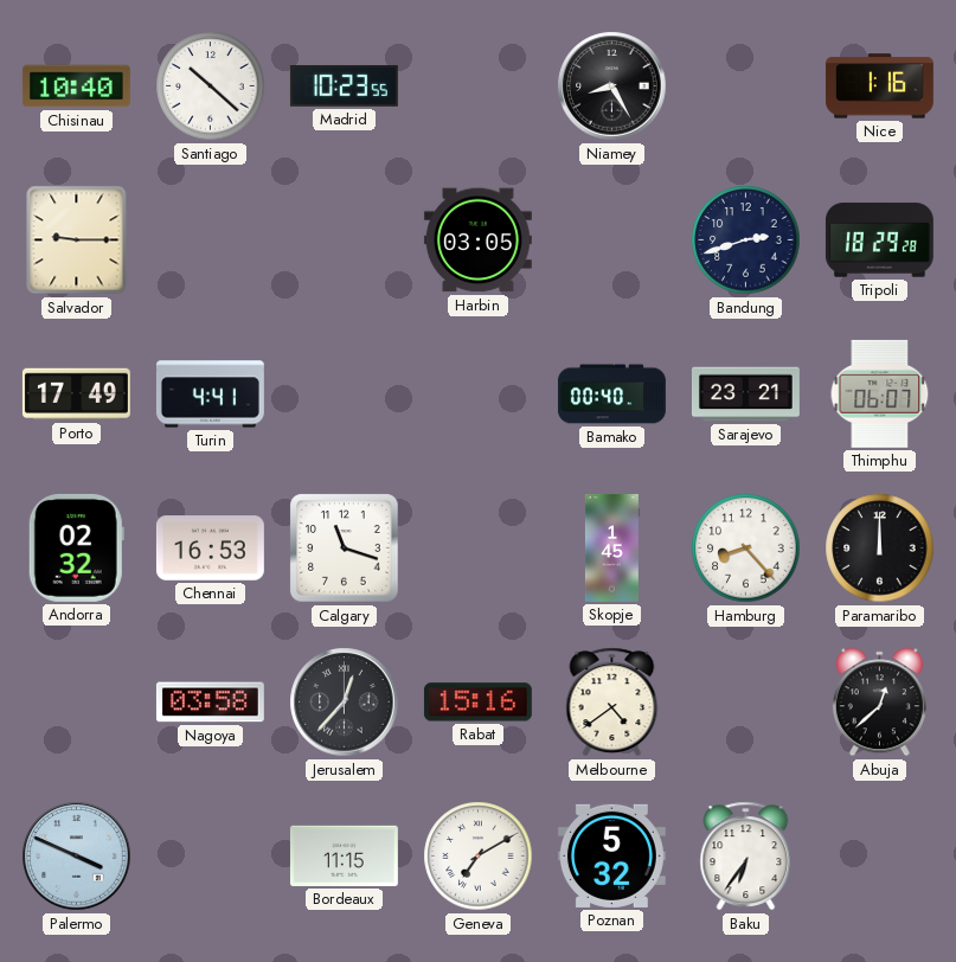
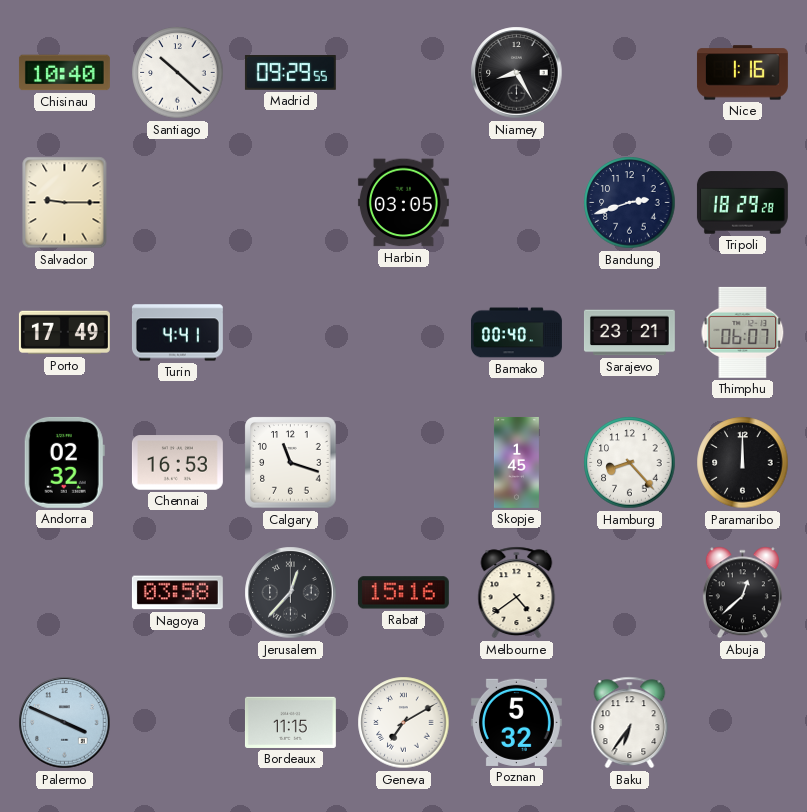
Madrid: 10:23 -> 09:29 (290, 73)
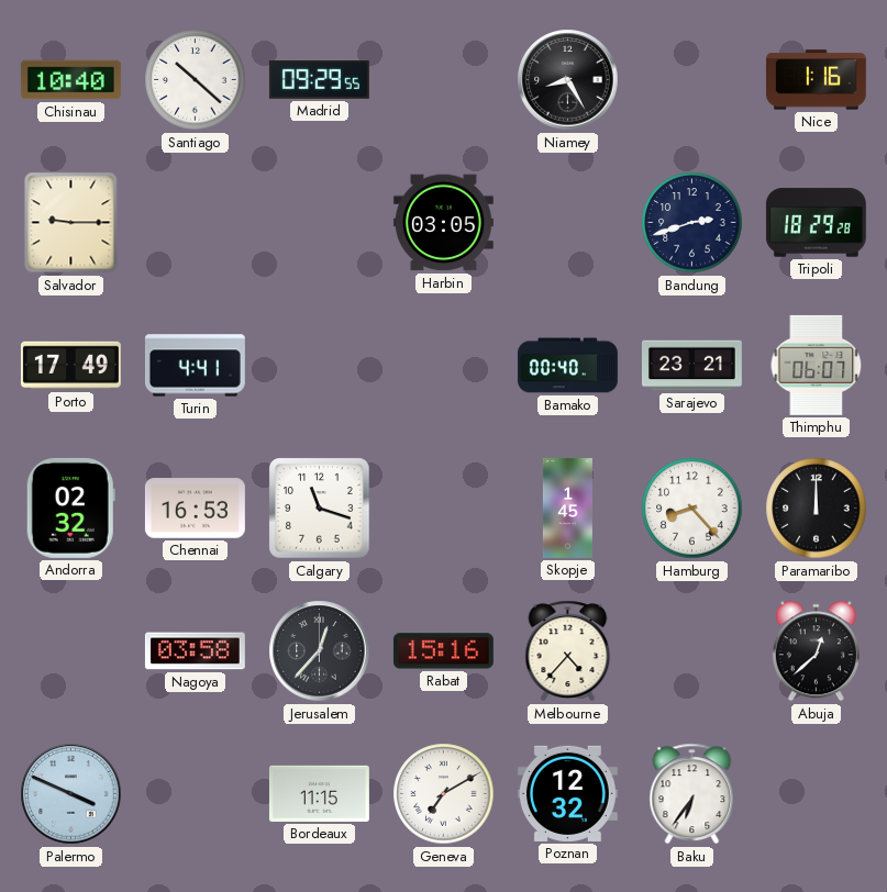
Melbourne: 4:39 -> 4:37 (568, 651)
Poznan: 5:32 -> 12:32 (567, 793)
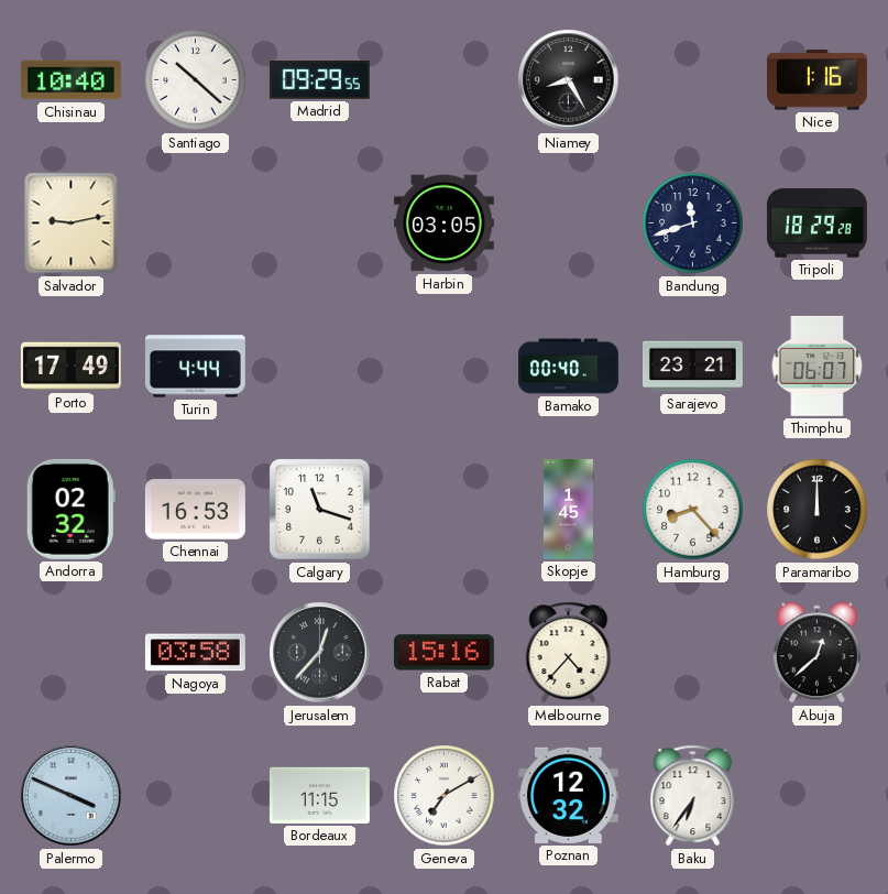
Salvador: 9:15 -> 9:13 (72, 223)
Bandung: 2:42 -> 11:42 (693, 223)
Turin: 4:41 -> 4:44 (195, 367)
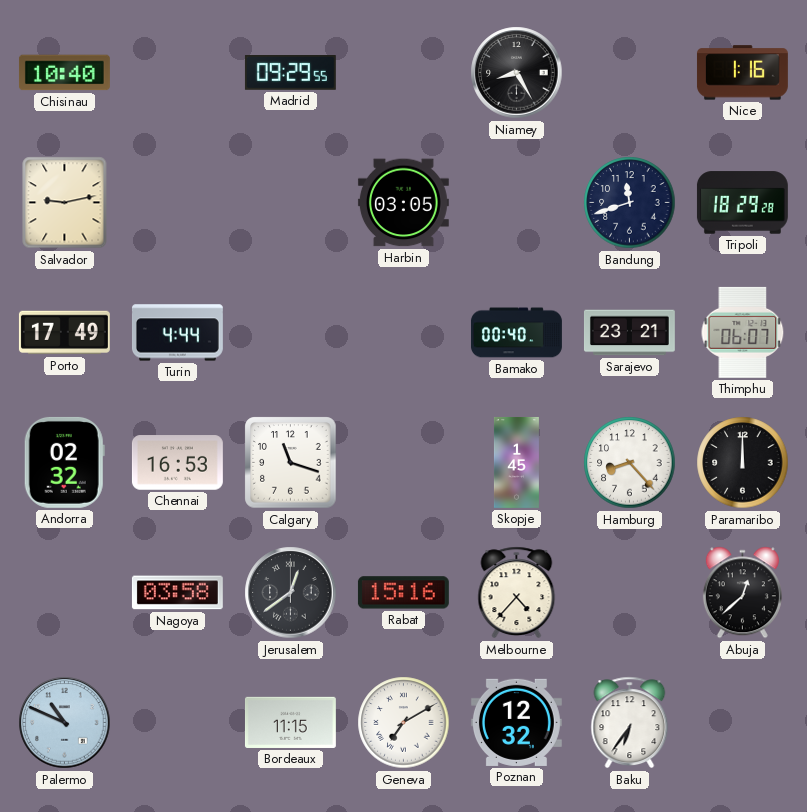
Santiago: 10:22 -> none (196, 80)
Jerusalem: 12:37 -> 12:39 (291, 593)
Palermo: 3:49 -> 10:49 (65, 723)
